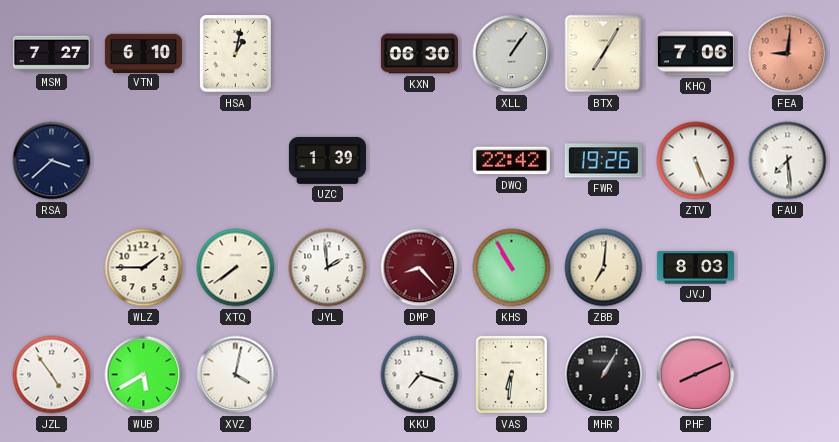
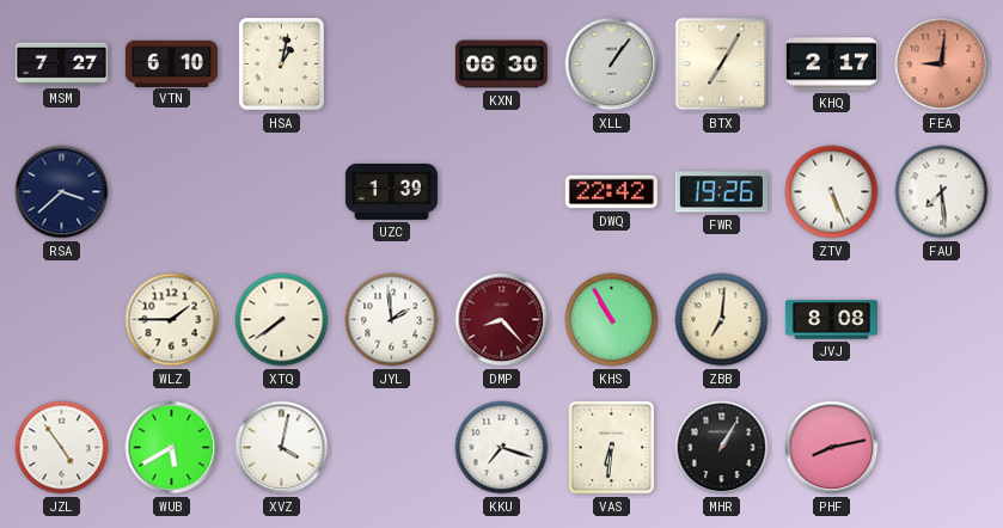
KHQ: 7:06 -> 2:17 (831, 65)
JVJ: 8:03 -> 8:08 (831, 320)
PHF: 8:11 -> 8:13 (832, 448)
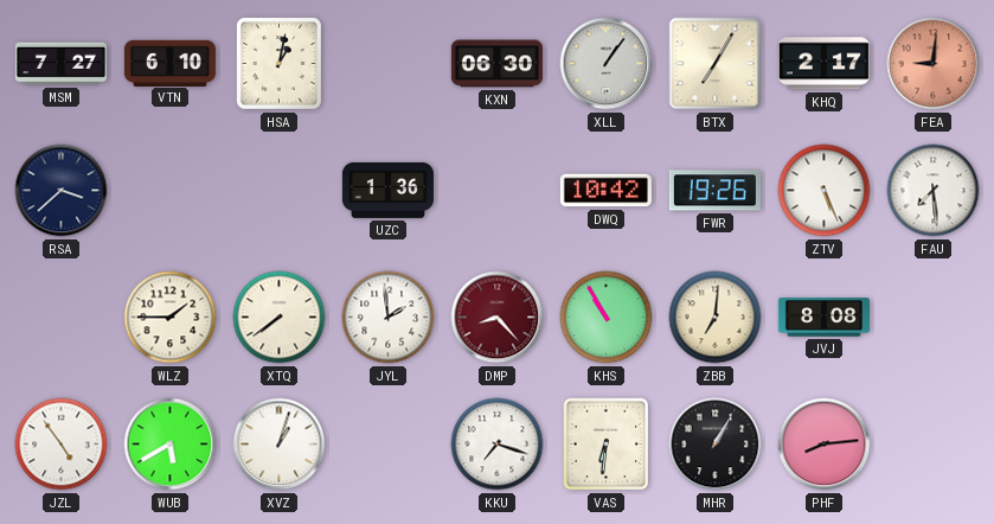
UZC: 1:39 -> 1:36 (387, 190)
DWQ: 22:42 -> 10:42 (605, 191)
XVZ: 4:02 -> 1:03 (280, 445)
PHF: 8:13 -> 8:14 (825, 445)
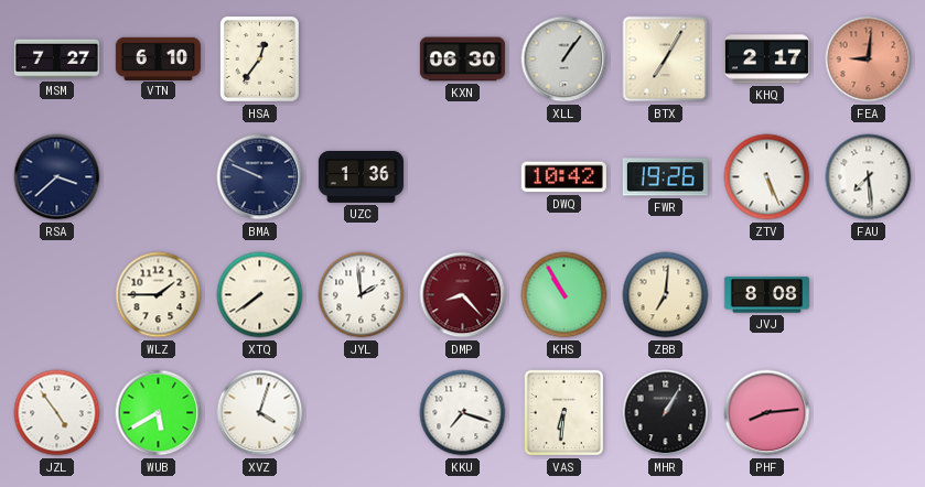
HSA: 1:02 -> 12:36 (259, 58)
BMA: none -> 9:49 (260, 177)
XVZ: 1:03 -> 4:03 (260, 413)
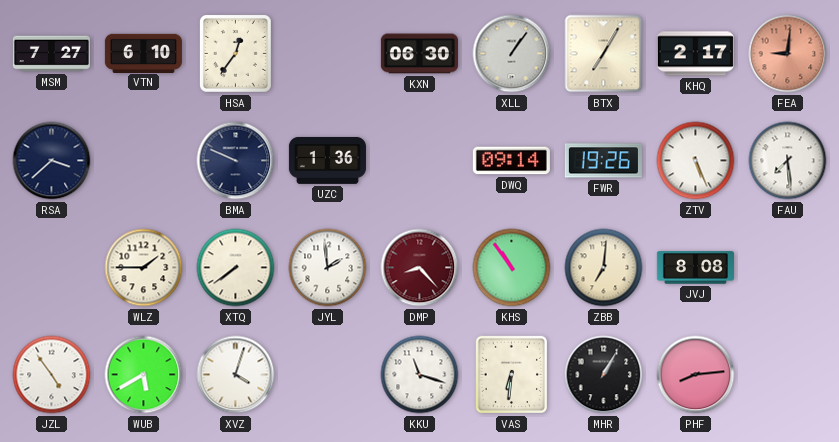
DWQ: 10:42 -> 09:14 (511, 161)
KHS: 10:55 -> 10:54 (512, 268)
KKU: 7:18 -> 11:18 (420, 375)
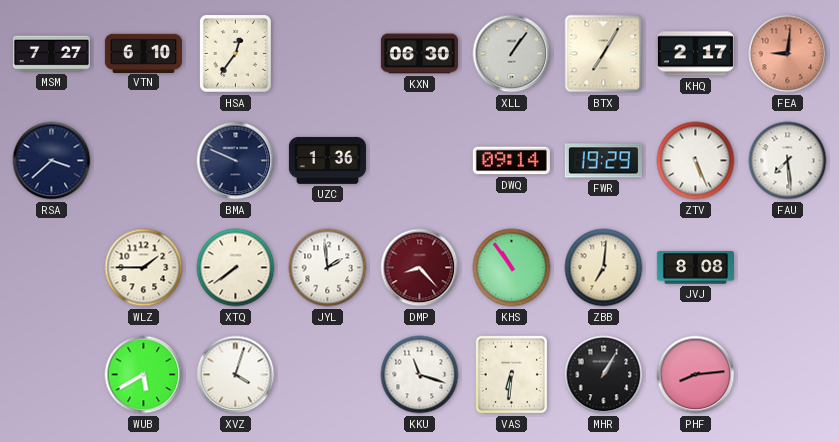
FWR: 19:26 -> 19:29 (603, 161)
JZL: 4:54 -> none (52, 375)
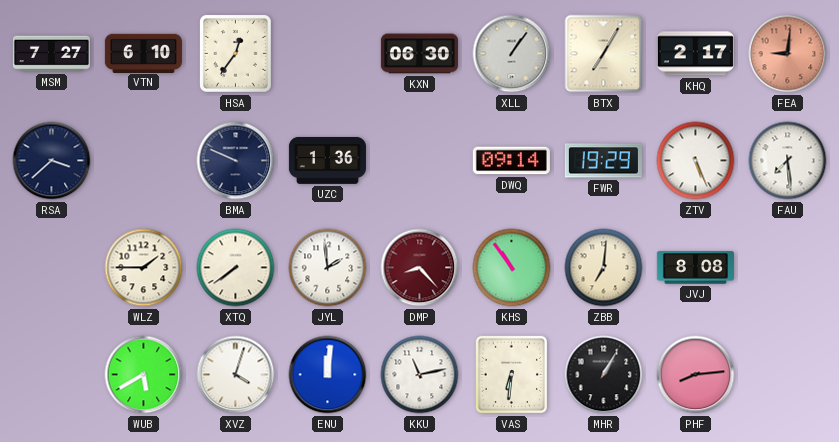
ENU: none -> 12:01 (328, 375)
KKU: 11:18 -> 11:13 (420, 375)
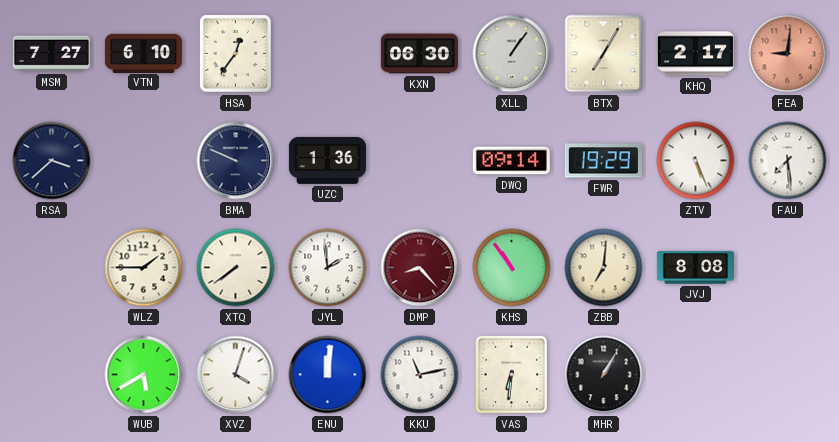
PHF: 8:14 -> none (696, 375)
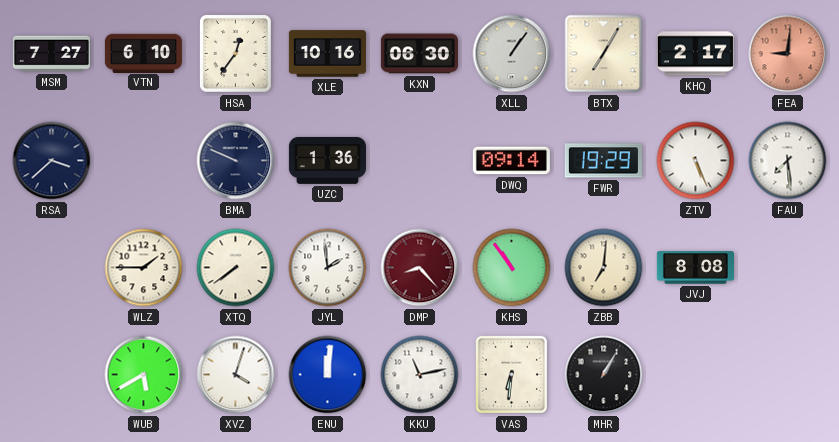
XLE: none -> 10:16 (327, 54)
